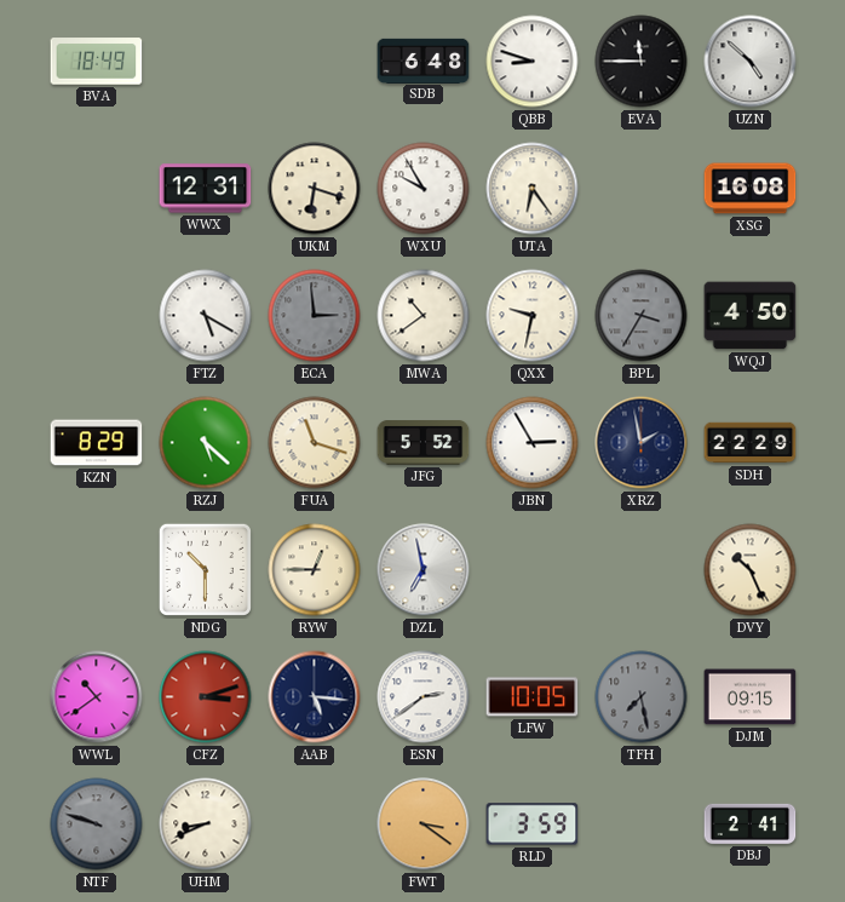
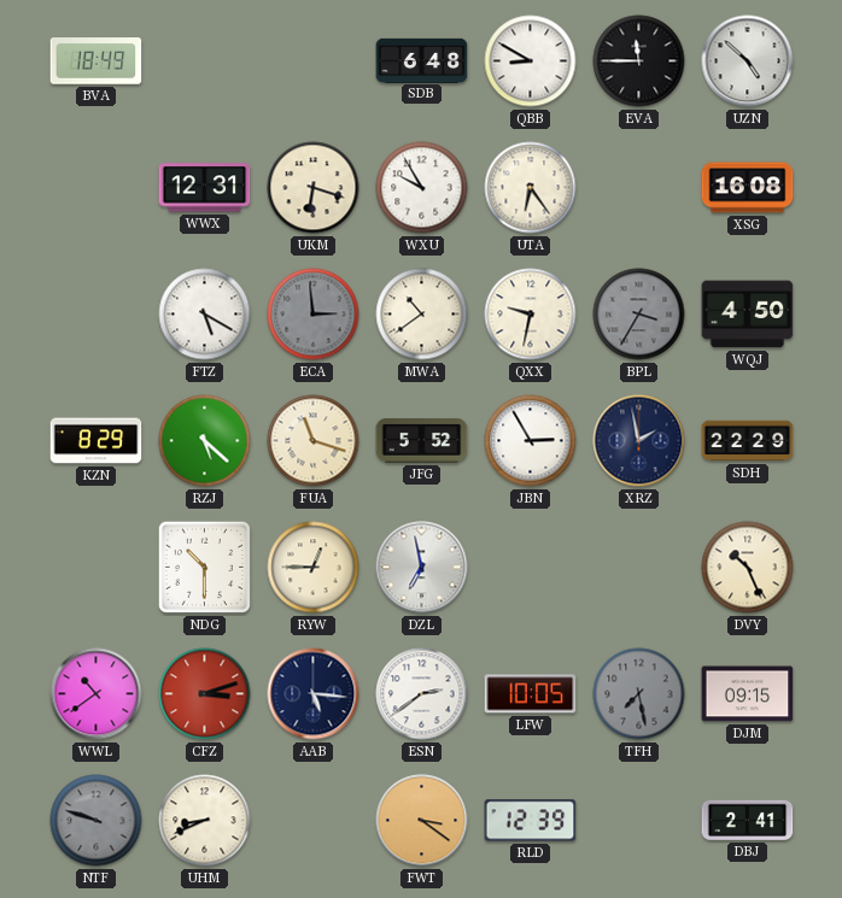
QBB: 8:48 -> 8:50 (531, 61)
RLD: 3:59 -> 12:39 (531, 821)
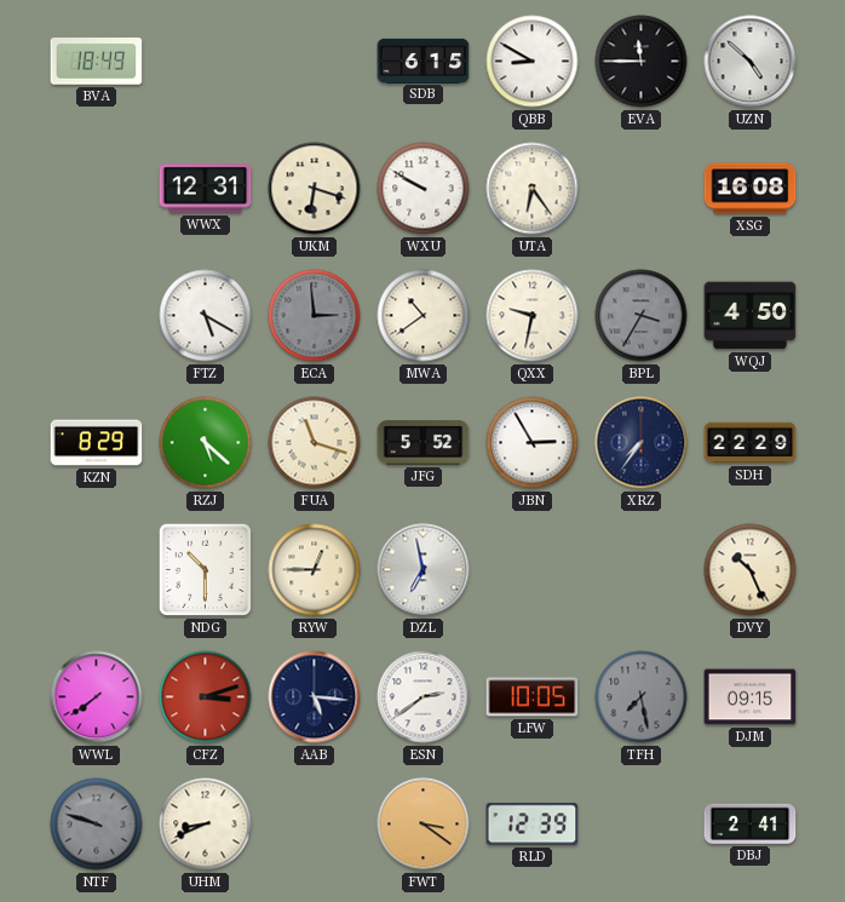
SDB: 6:48 -> 6:15 (424, 61)
WXU: 9:55 -> 9:50 (424, 189)
XRZ: 1:58 -> 7:36 (642, 443)
WWL: 10:39 -> 7:39 (97, 697)
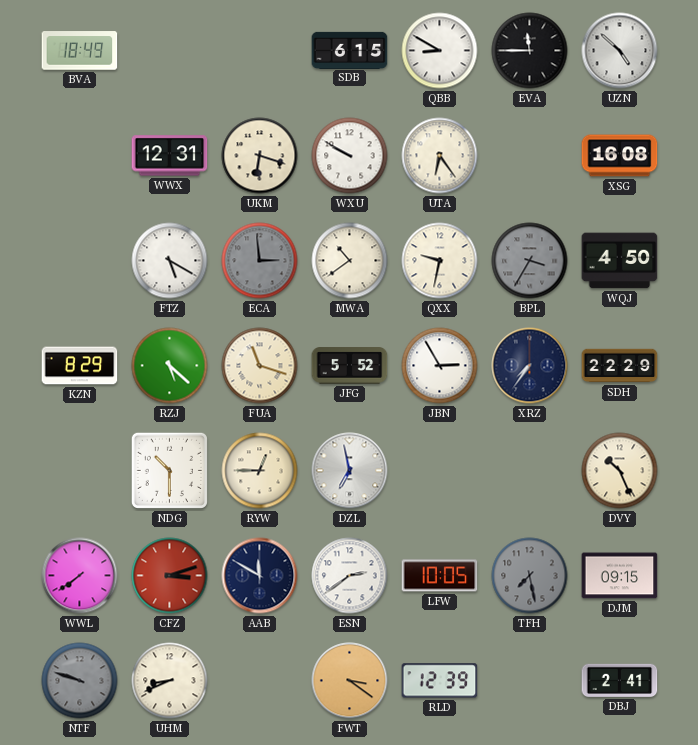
AAB: 5:16 -> 11:50 (260, 576)
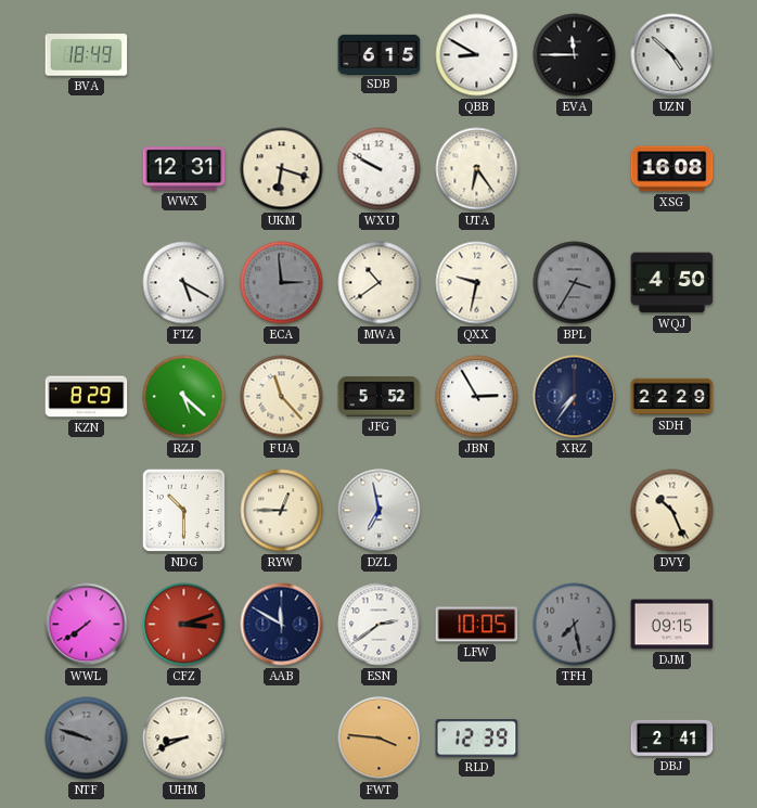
FUA: 11:18 -> 11:23 (282, 397)
FWT: 3:21 -> 3:46 (380, 739)
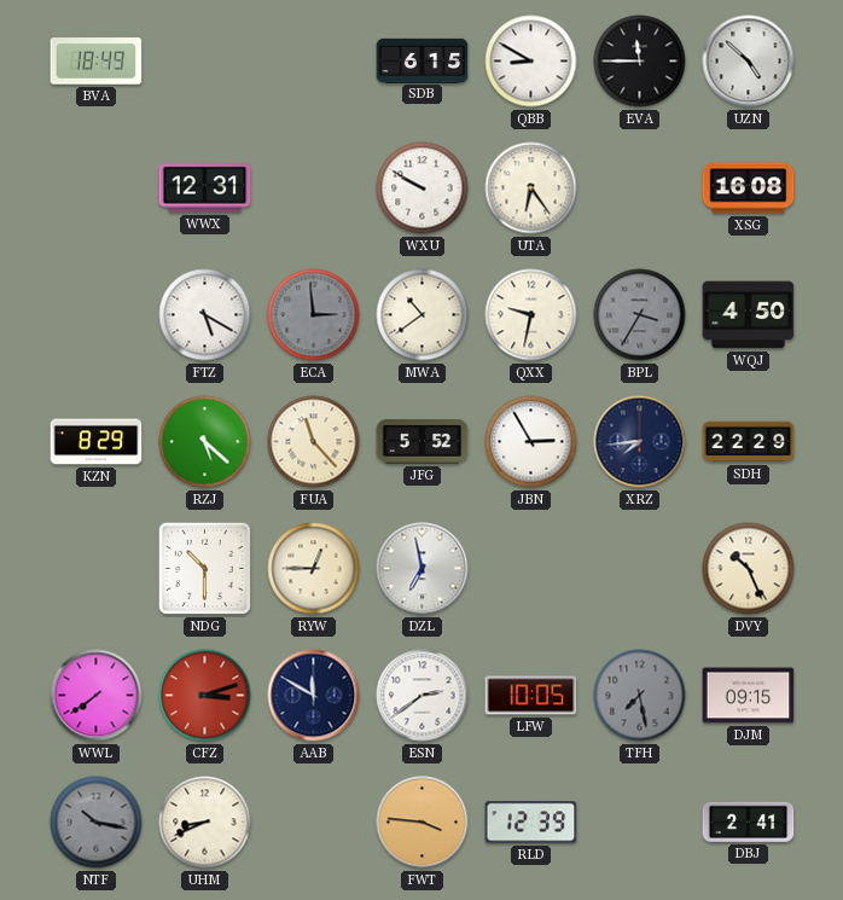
UKM: 6:18 -> none (282, 169)
XRZ: 7:36 -> 7:44 (640, 442)
NTF: 9:48 -> 10:17 (97, 823)
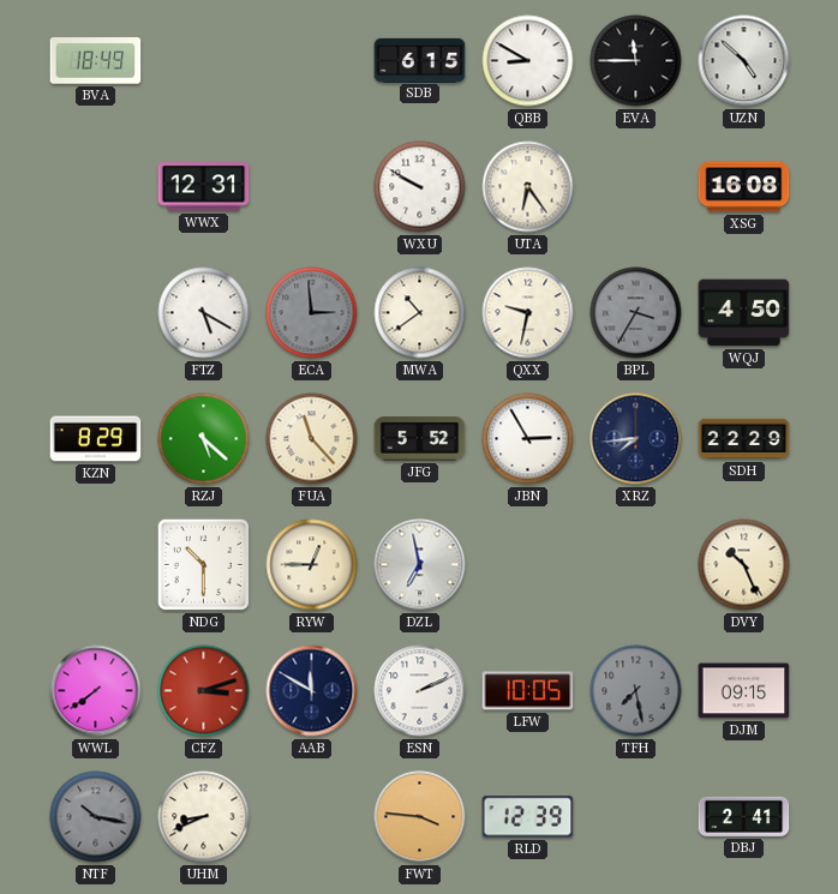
ESN: 2:39 -> 2:11 (420, 691)
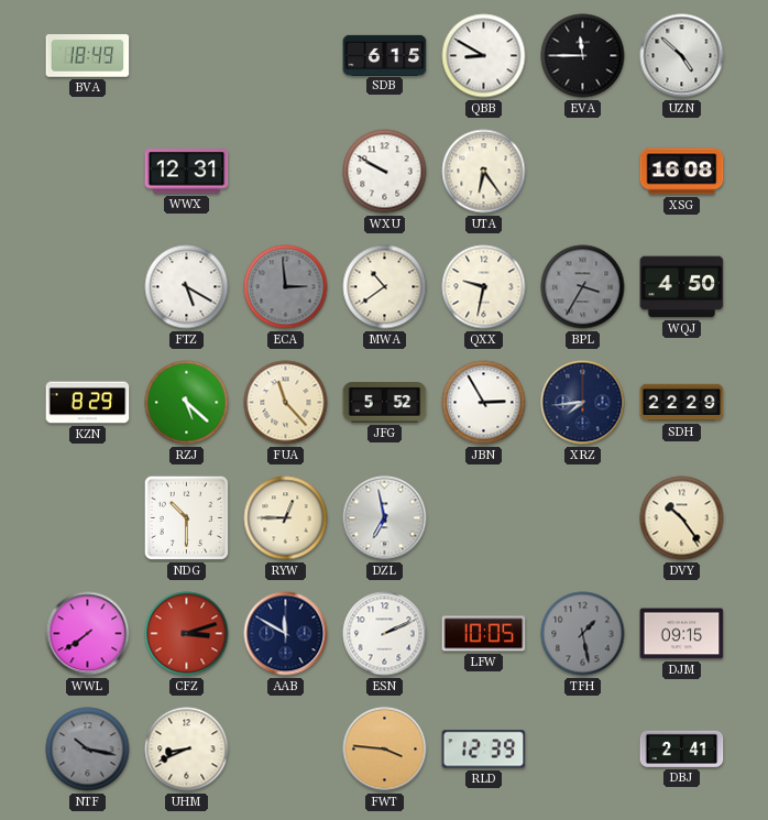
DVY: 10:26 -> 10:24 (682, 518)
TFH: 7:28 -> 1:28 (583, 634)
